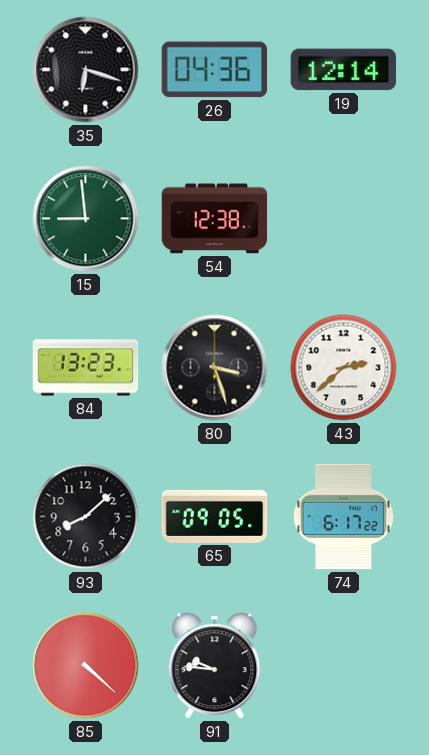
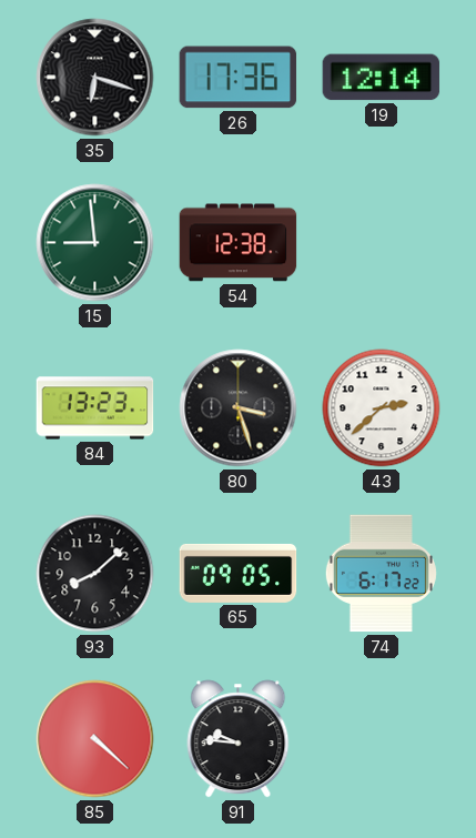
26: 04:36 -> 17:36 (239, 78)
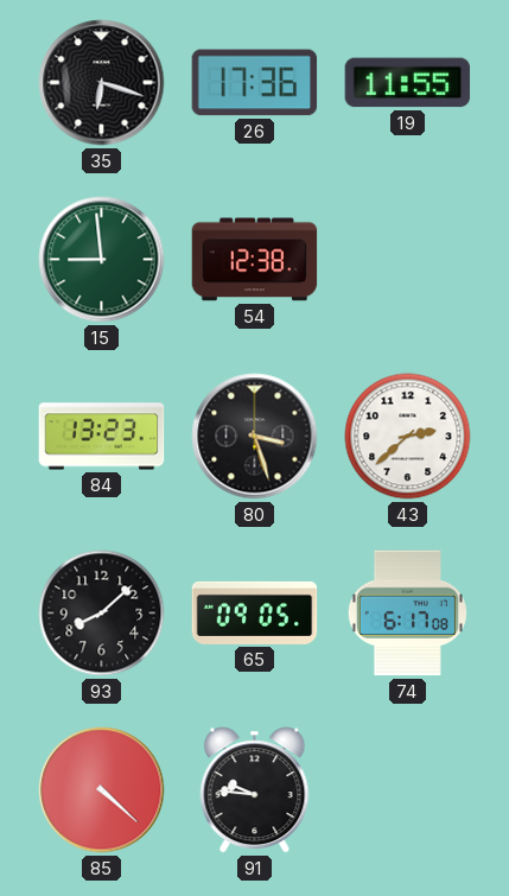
19: 12:14 -> 11:55 (408, 83)
74: 6:17:22 -> 6:17:08 (407, 614)
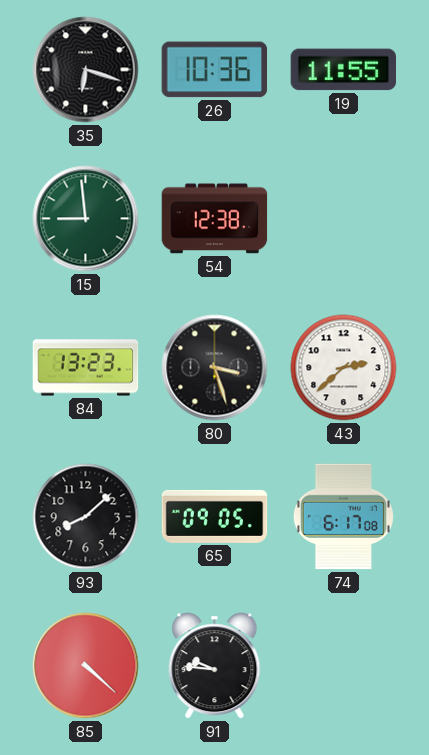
26: 17:36 -> 10:36 (215, 70)
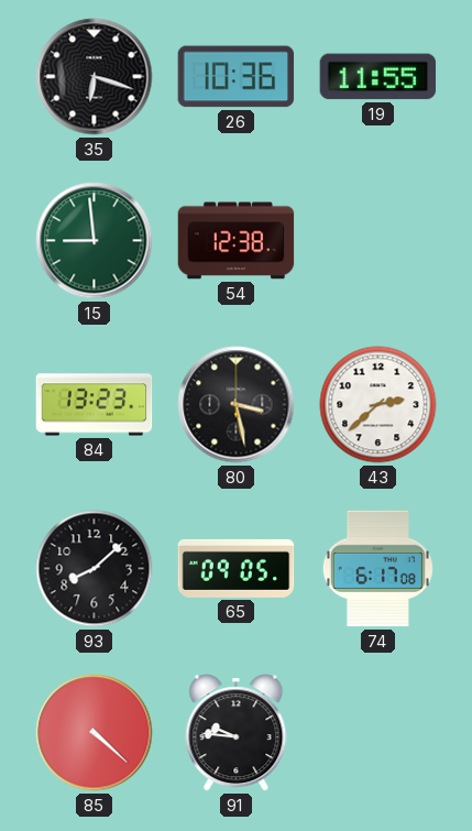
80: 3:27 -> 3:28 (237, 405)
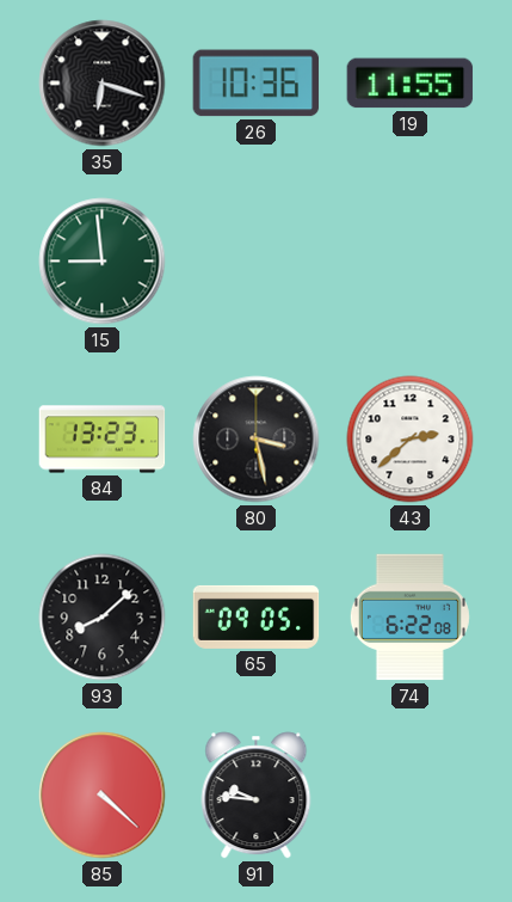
54: 12:38 -> none (237, 241)
74: 6:17 -> 6:22 (409, 618)
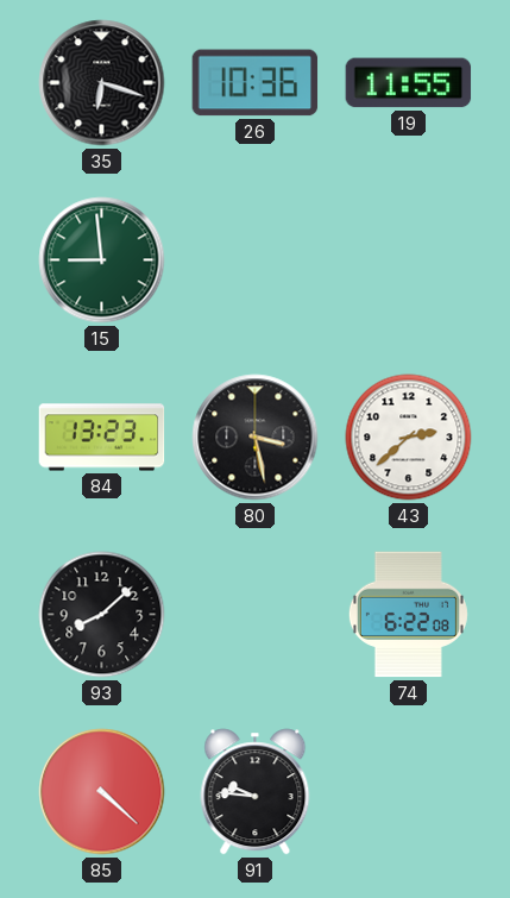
65: 09:05 -> none (257, 616)
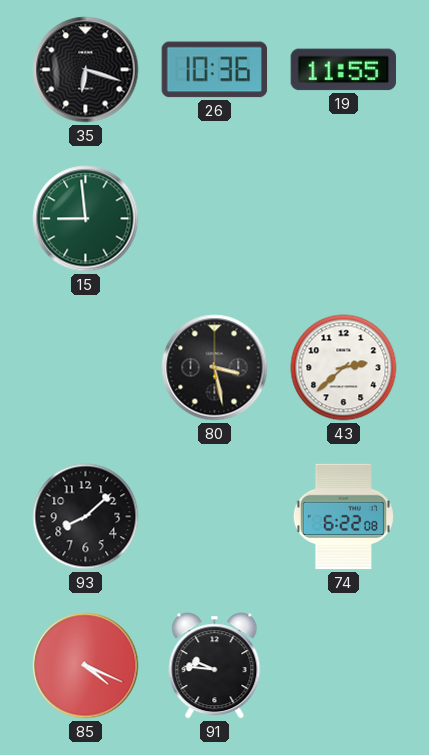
84: 13:23 -> none (102, 438)
85: 4:22 -> 4:19 (86, 666)
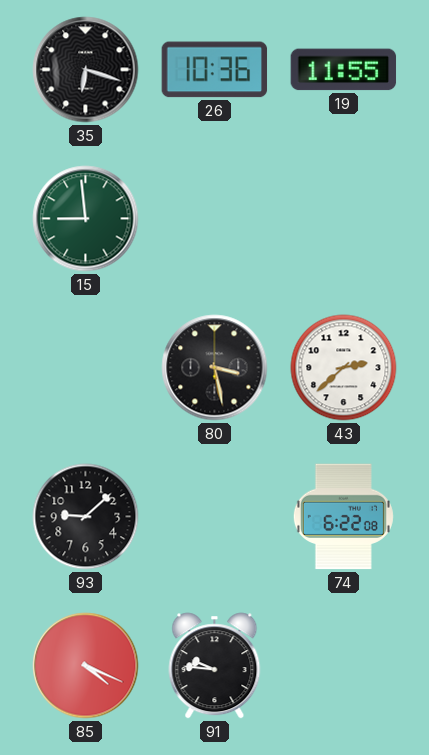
93: 8:08 -> 9:08 (86, 517)
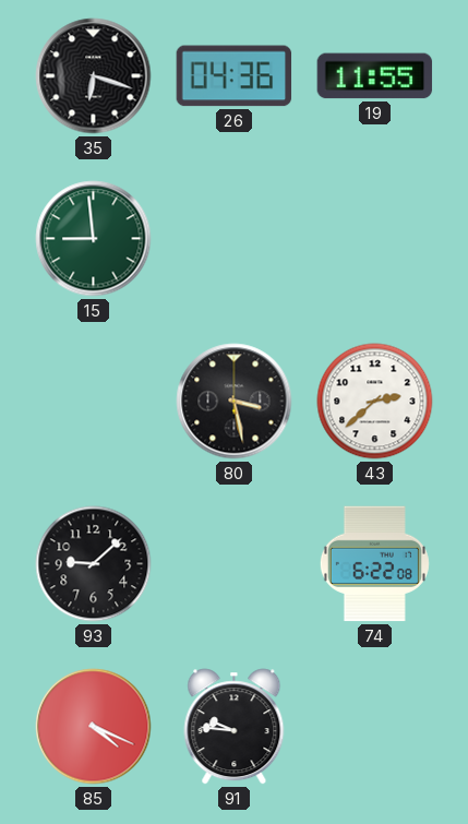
26: 10:36 -> 04:36 (235, 76)
